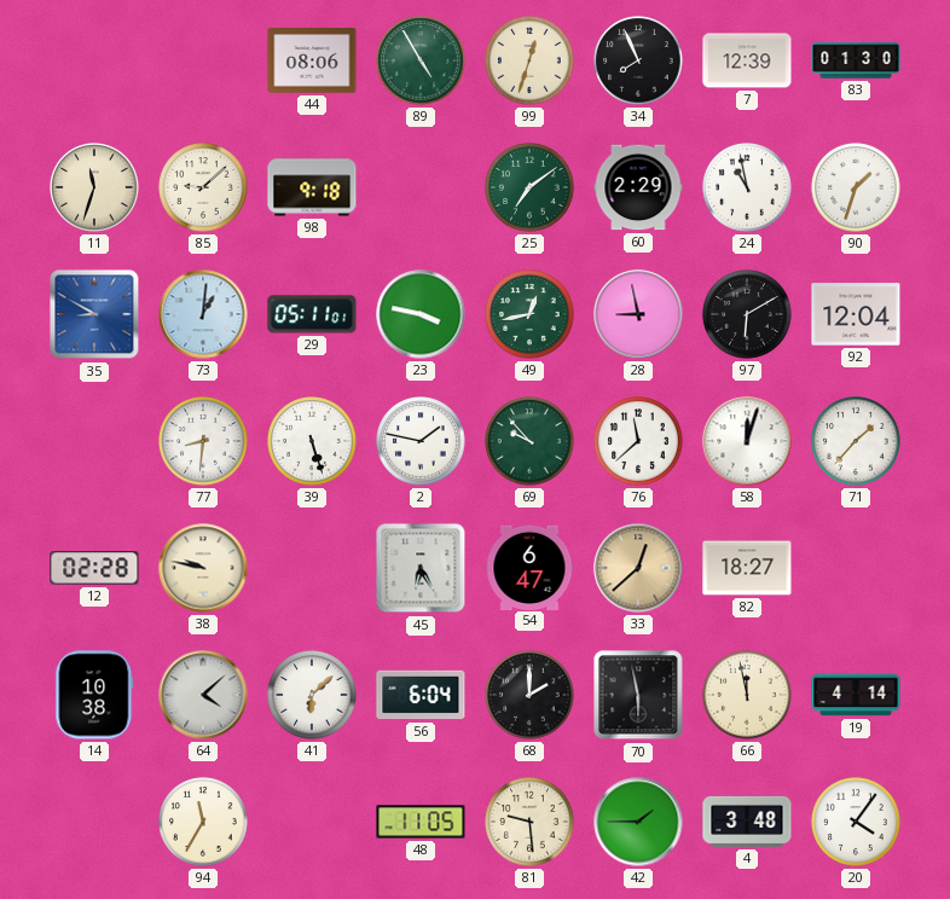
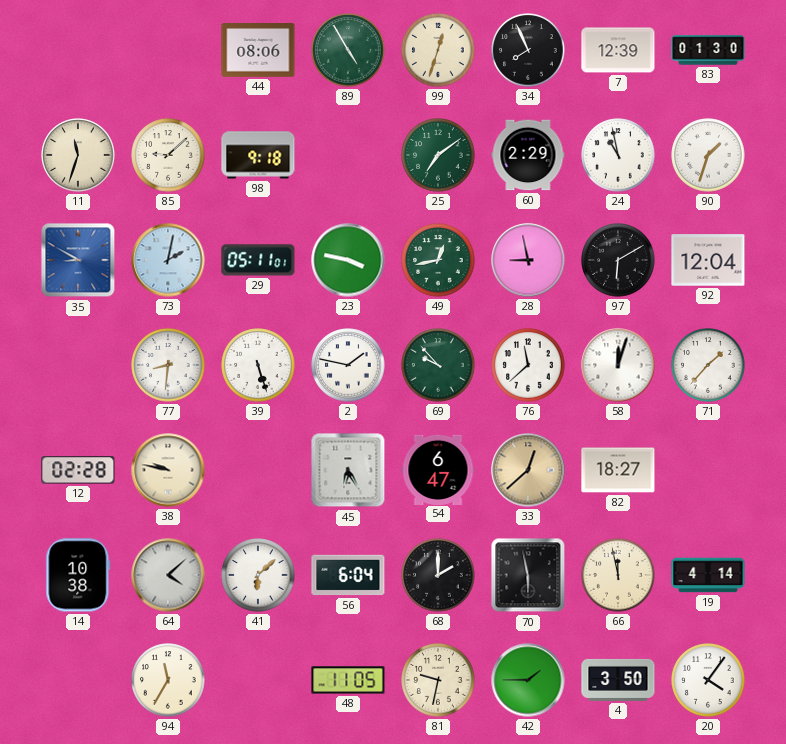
73: 1:01 -> 2:02 (168, 260)
81: 9:29 -> 9:32 (438, 680)
4: 3:48 -> 3:50 (618, 680)
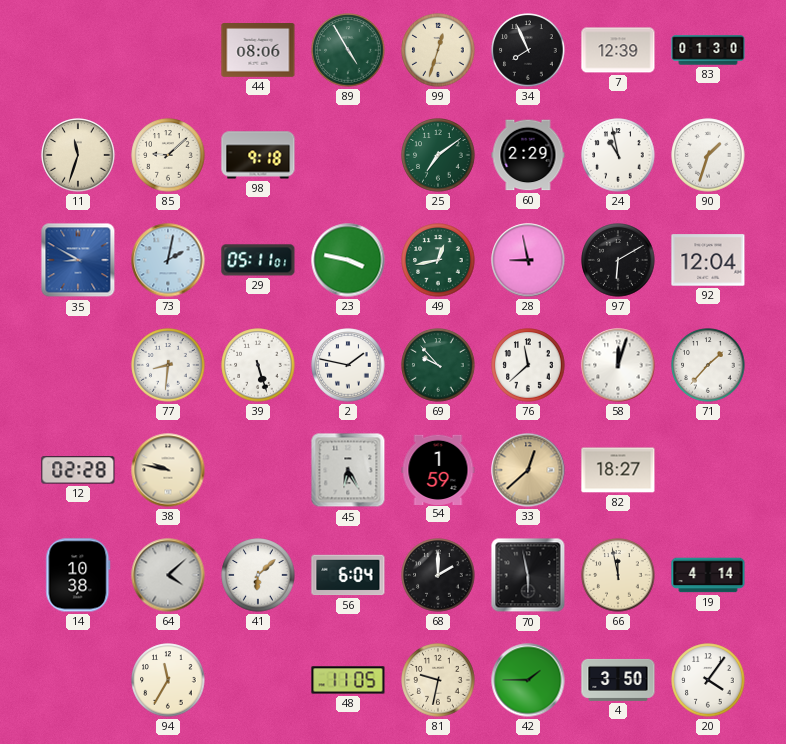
54: 6:47 -> 1:59 (438, 469)
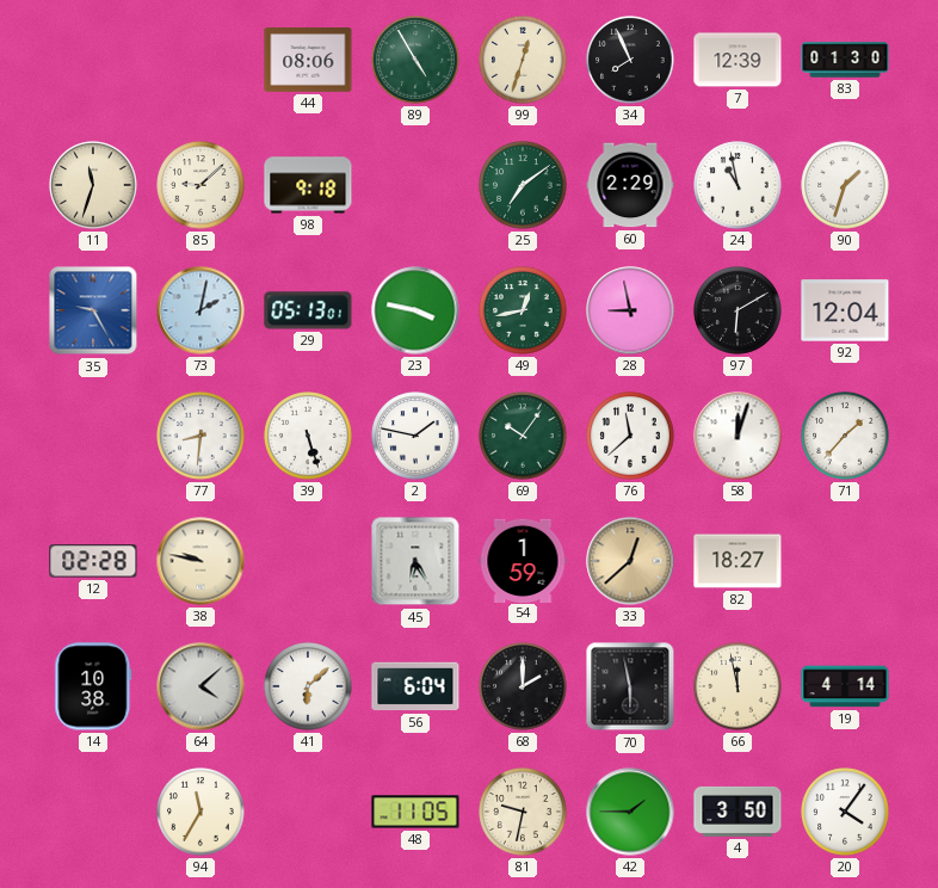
35: 8:50 -> 9:25 (93, 310)
29: 05:11 -> 05:13 (308, 310)
69: 9:53 -> 10:06 (523, 436)
